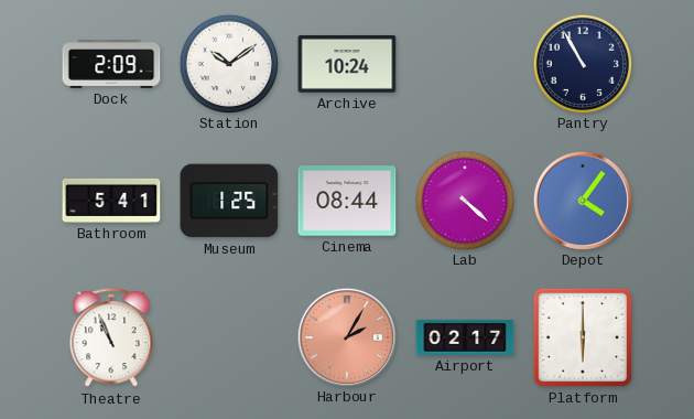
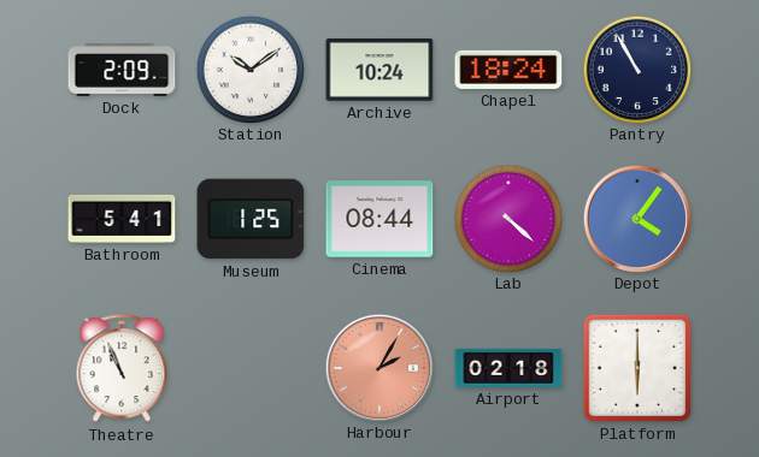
Chapel: none -> 18:24 (508, 70)
Airport: 02:17 -> 02:18 (508, 368)
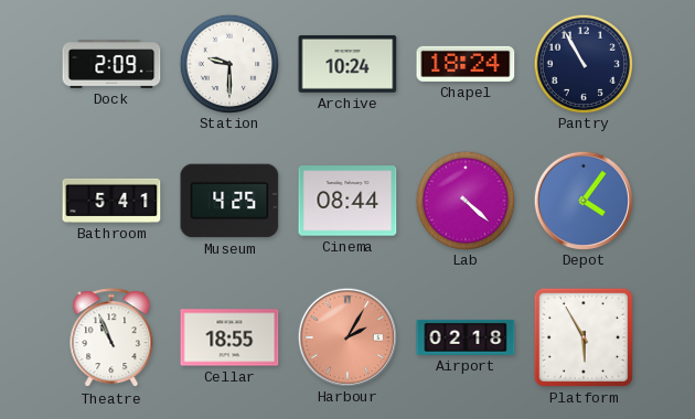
Station: 10:09 -> 9:30 (228, 63)
Museum: 1:25 -> 4:25 (229, 201)
Cellar: none -> 18:55 (229, 337)
Platform: 6:00 -> 5:55 (584, 337)
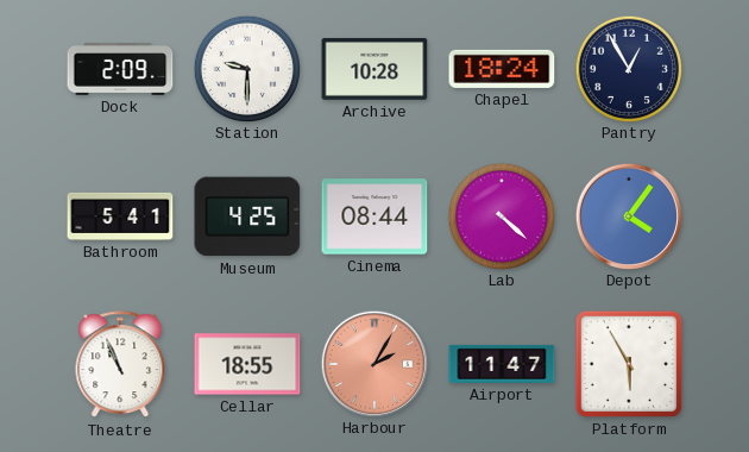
Archive: 10:24 -> 10:28 (374, 69)
Pantry: 10:55 -> 12:55 (628, 68)
Airport: 02:18 -> 11:47 (502, 364)
